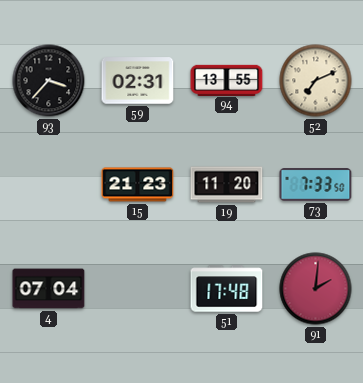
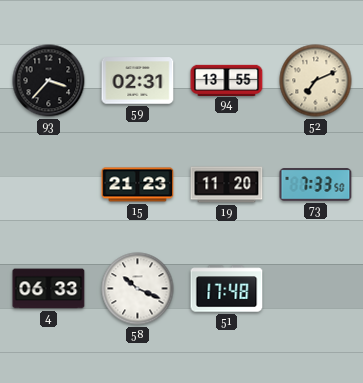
4: 07:04 -> 06:33 (49, 289)
58: none -> 10:19 (138, 289)
91: 2:01 -> none (316, 289)
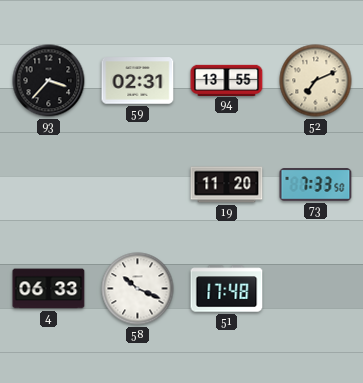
15: 21:23 -> none (138, 185)
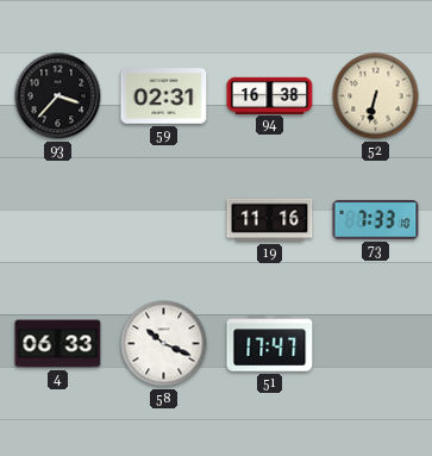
94: 13:55 -> 16:38 (270, 95)
52: 7:11 -> 6:32 (376, 96)
19: 11:20 -> 11:16 (270, 220)
73: 7:33:50 -> 7:33:10 (376, 220)
51: 17:48 -> 17:47 (270, 344)
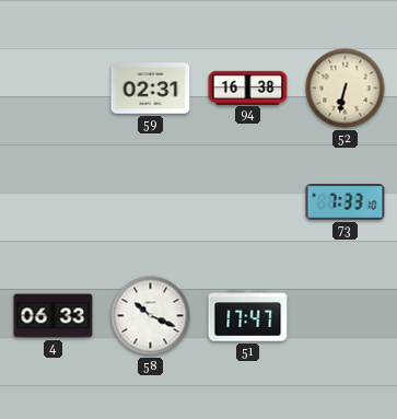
93: 3:37 -> none (58, 96)
19: 11:16 -> none (270, 220)
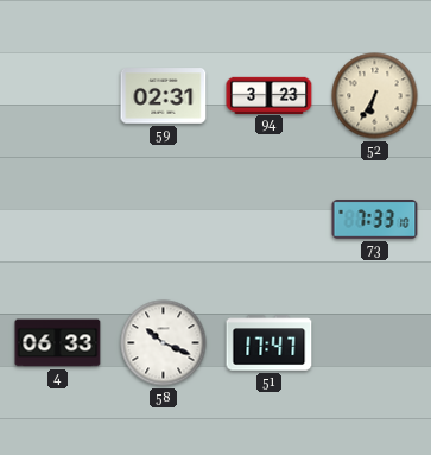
94: 16:38 -> 3:23 (270, 95)
52: 6:32 -> 6:35 (375, 96)
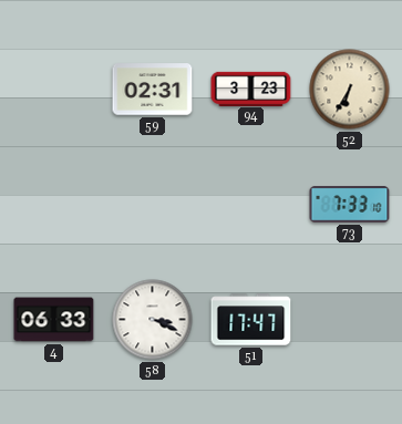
58: 10:19 -> 3:19 (153, 320)
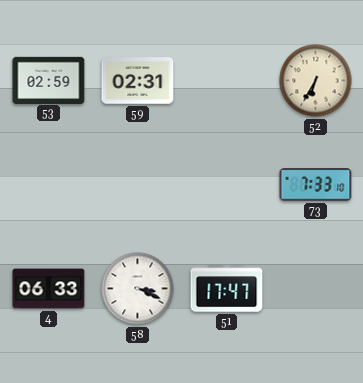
53: none -> 02:59 (49, 80)
94: 3:23 -> none (251, 89)
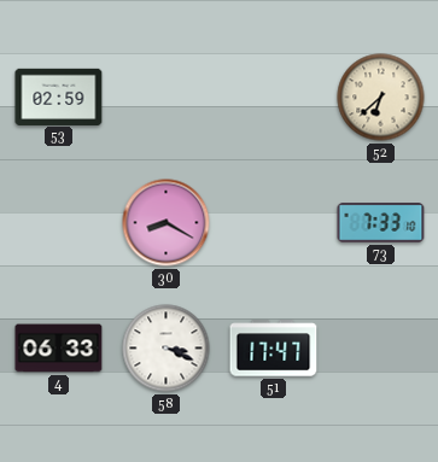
59: 02:31 -> none (138, 81)
52: 6:35 -> 6:38 (381, 98)
30: none -> 8:20 (167, 223)
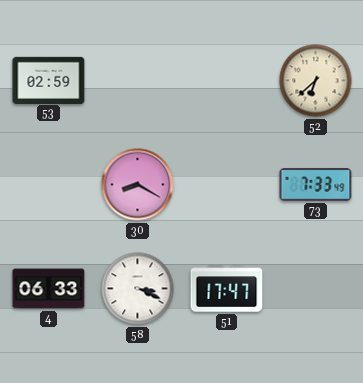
73: 7:33:10 -> 7:33:49 (316, 185)
